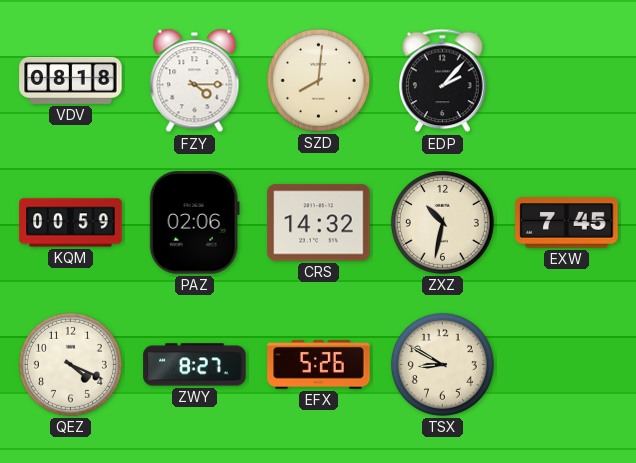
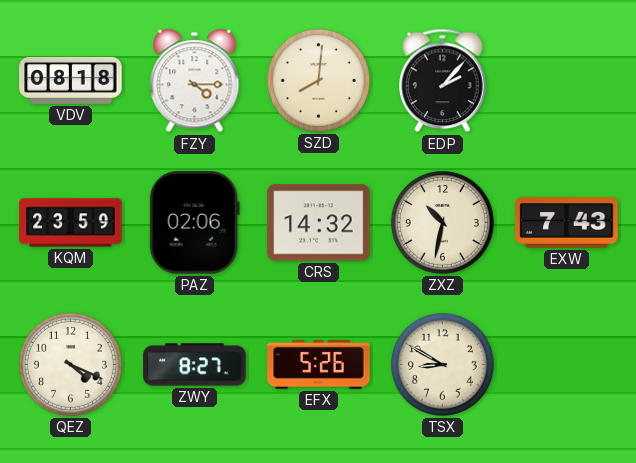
KQM: 00:59 -> 23:59 (71, 223)
EXW: 7:45 -> 7:43 (567, 223)
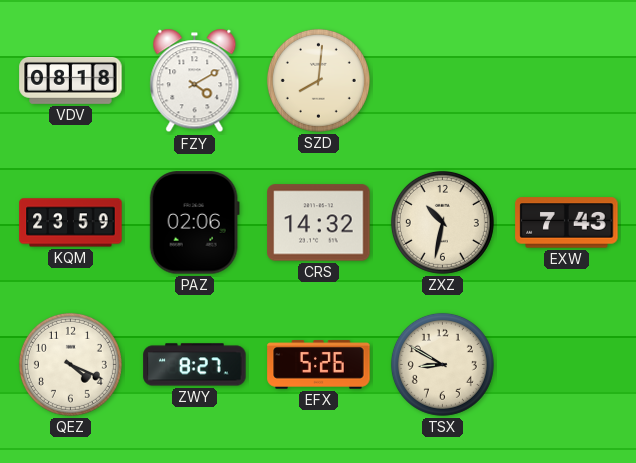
FZY: 4:15 -> 4:10 (195, 81)
EDP: 2:07 -> none (443, 81)
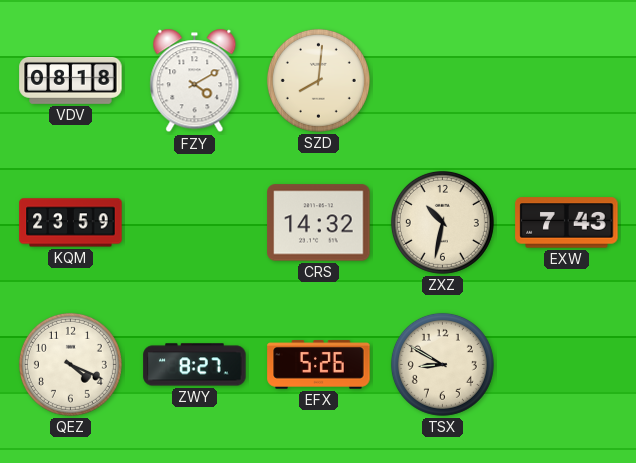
PAZ: 02:06 -> none (194, 223)
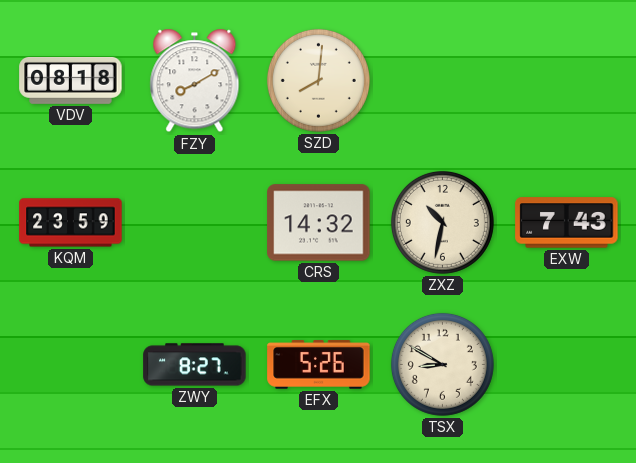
FZY: 4:10 -> 8:10 (195, 81)
QEZ: 4:19 -> none (70, 364)
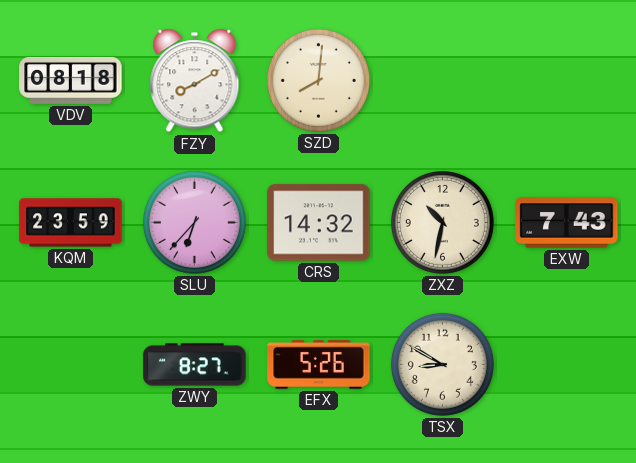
SLU: none -> 6:37 (194, 222)
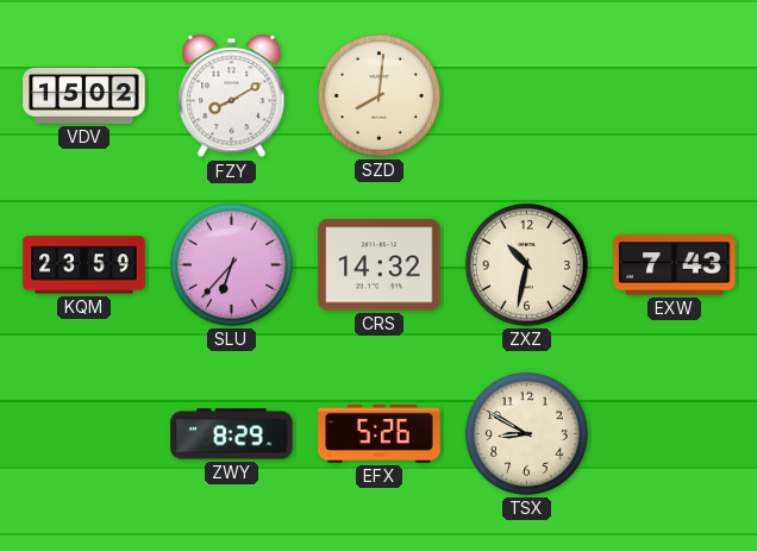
VDV: 08:18 -> 15:02 (85, 95)
ZWY: 8:27 -> 8:29 (232, 434)
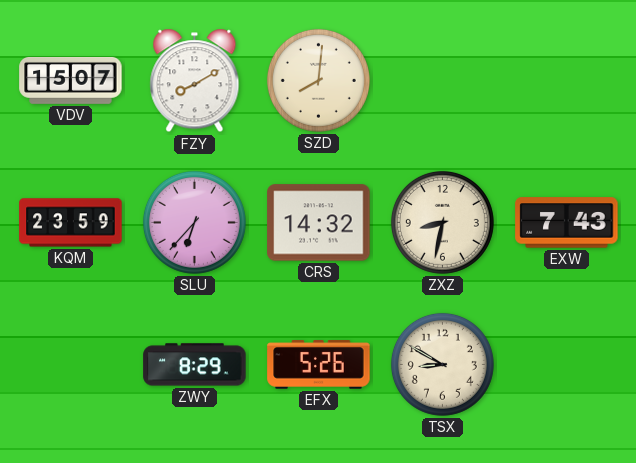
VDV: 15:02 -> 15:07 (71, 80)
ZXZ: 10:32 -> 8:32 (442, 222)
